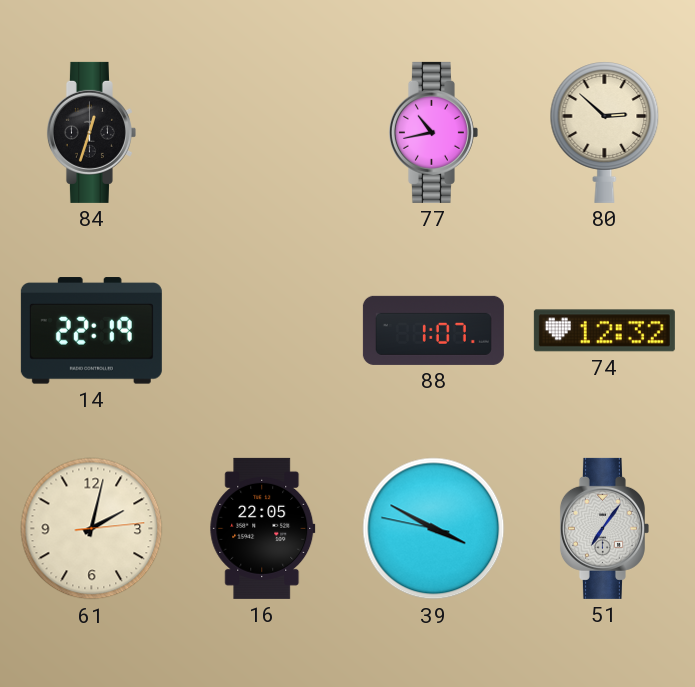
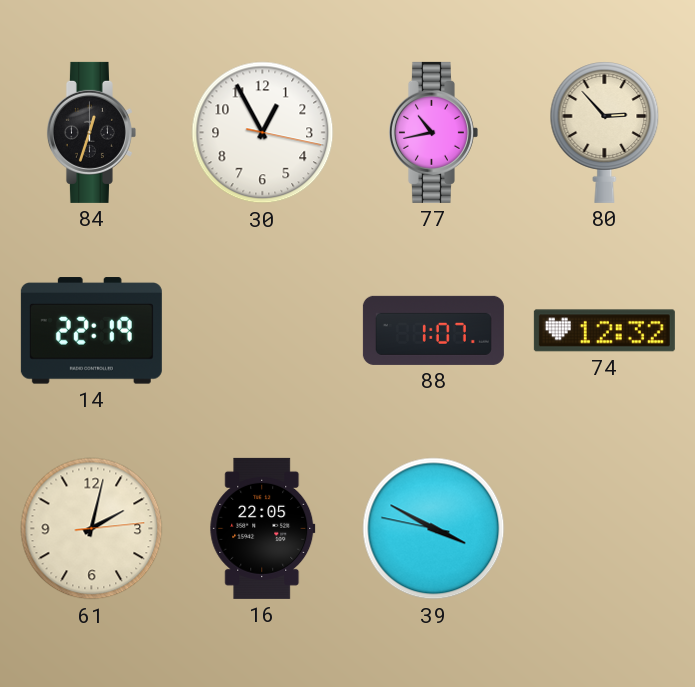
30: none -> 12:55 (263, 133)
80: 2:52 -> 2:53 (605, 132)
51: 7:06 -> none (604, 528)
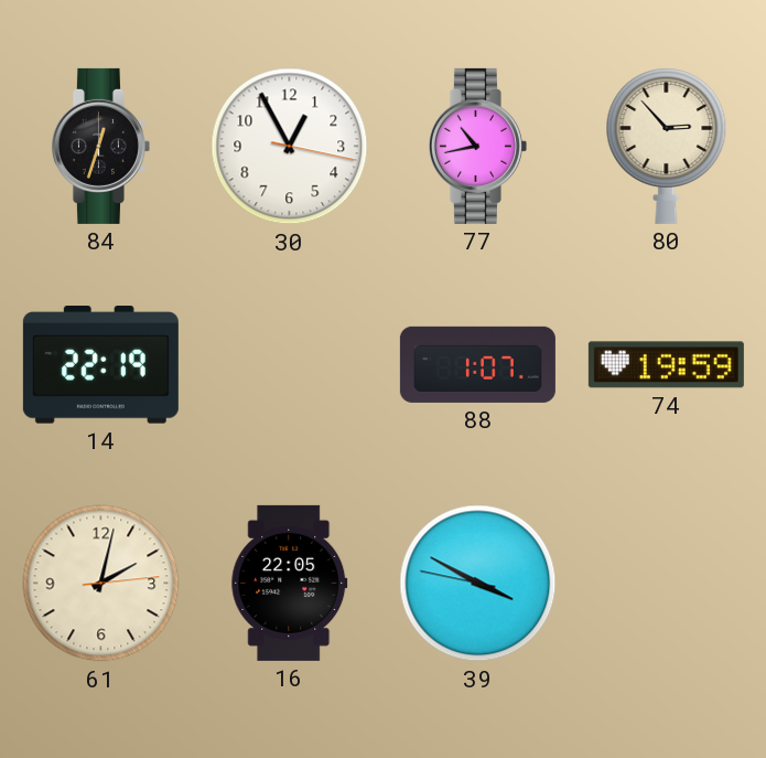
74: 12:32 -> 19:59 (666, 365)
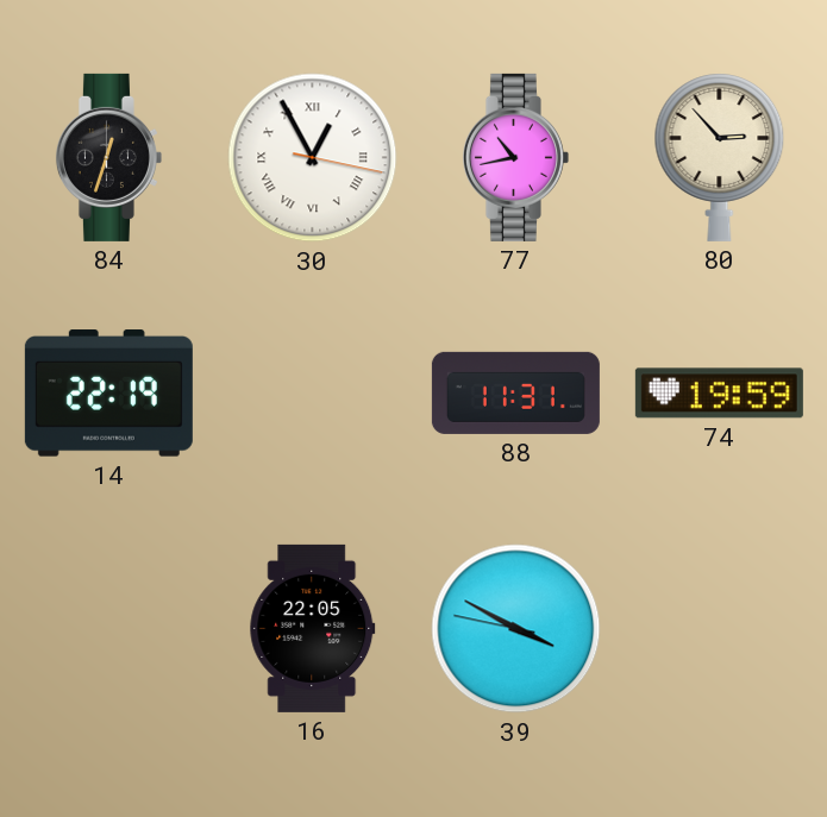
30 numerals: Arabic -> Roman (313, 158)
88: 1:07 -> 11:31 (515, 392)
61: 2:02 -> none (101, 584)
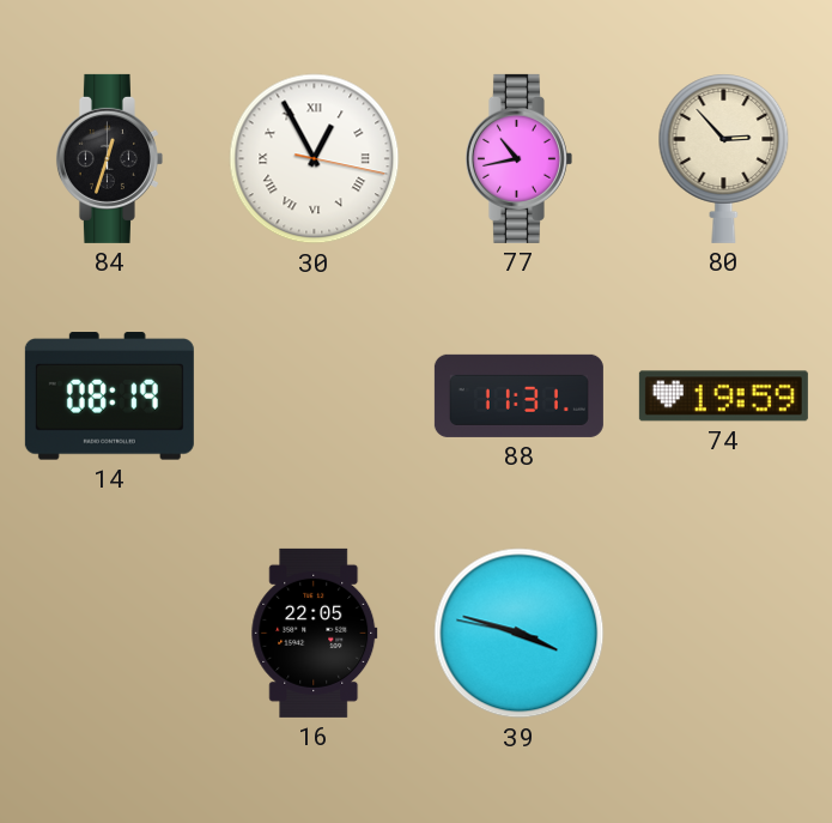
14: 22:19 -> 08:19 (109, 397)
39: 3:49 -> 3:47 (520, 634)
